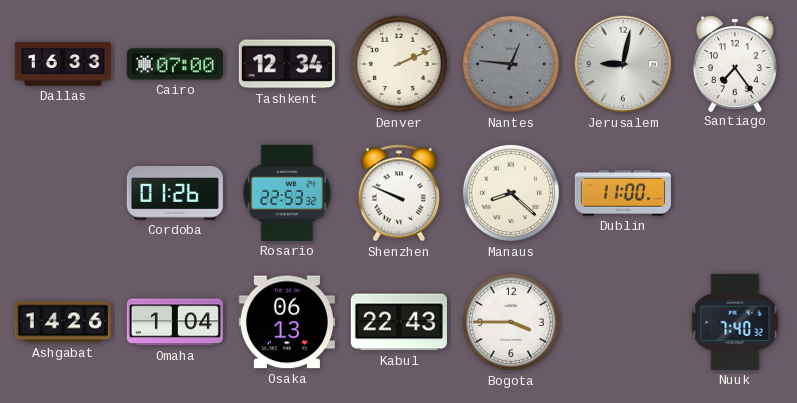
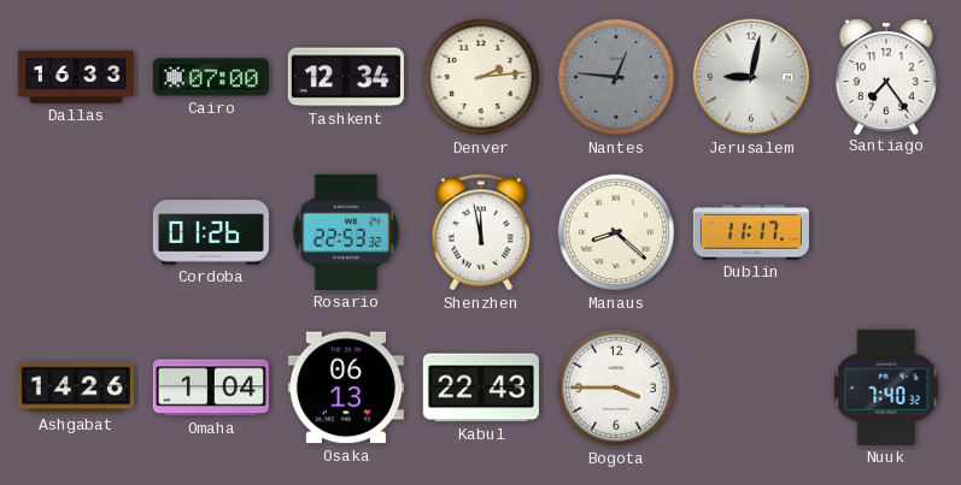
Denver: 2:11 -> 2:14 (481, 77)
Shenzhen: 9:49 -> 11:58 (481, 232)
Dublin: 11:00 -> 11:17 (751, 232)
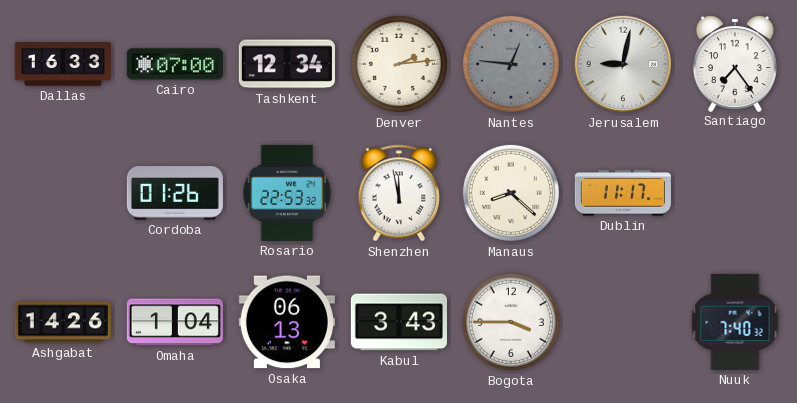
Kabul: 22:43 -> 3:43 (399, 322)
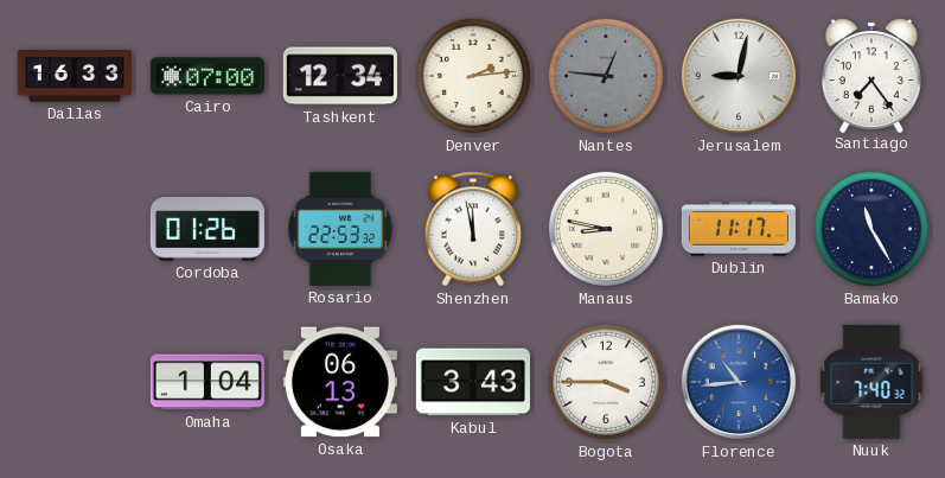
Manaus: 8:22 -> 8:47 (606, 229)
Bamako: none -> 11:25 (871, 229)
Ashgabat: 14:26 -> none (63, 322)
Florence: none -> 10:44 (739, 382)
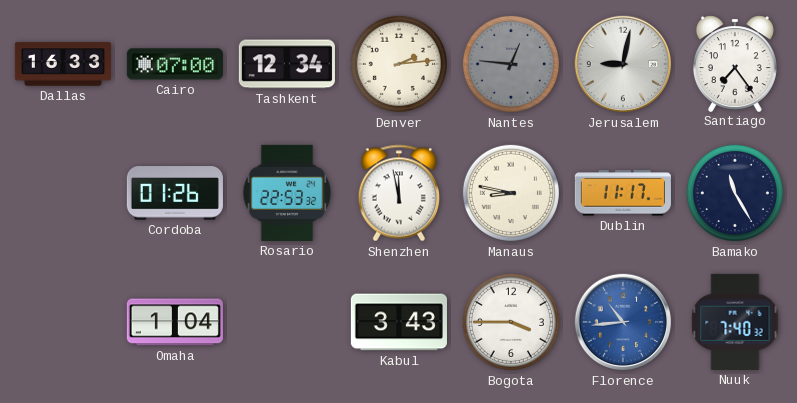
Osaka: 06:13 -> none (340, 382)
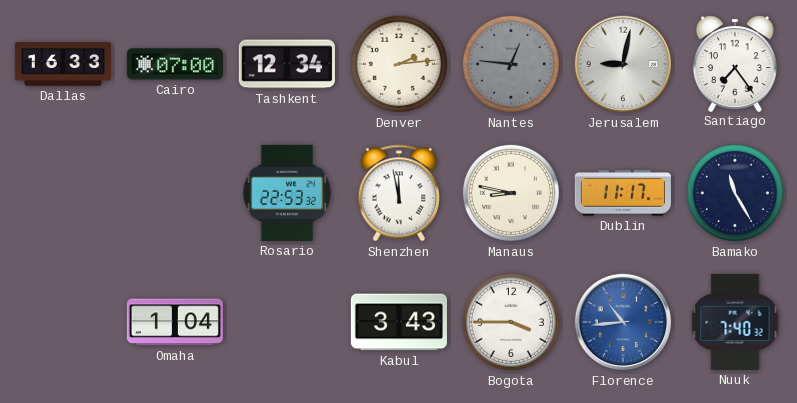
Cordoba: 01:26 -> none (175, 193)
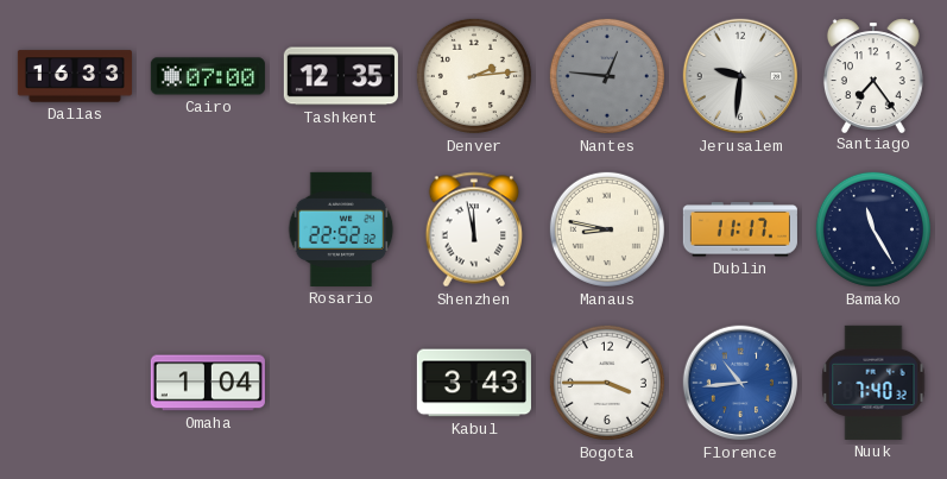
Tashkent: 12:34 -> 12:35 (341, 76)
Jerusalem: 9:02 -> 9:31 (740, 76)
Rosario: 22:53 -> 22:52 (341, 229)
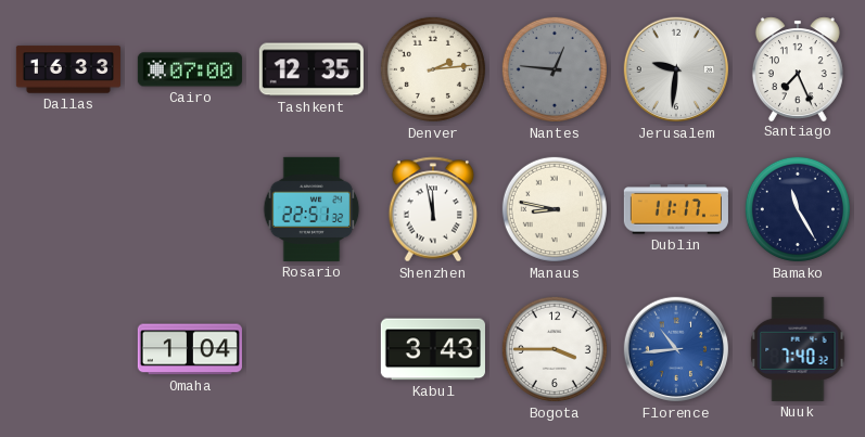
Santiago: 7:24 -> 7:26 (798, 68)
Rosario: 22:52 -> 22:51 (311, 209)
